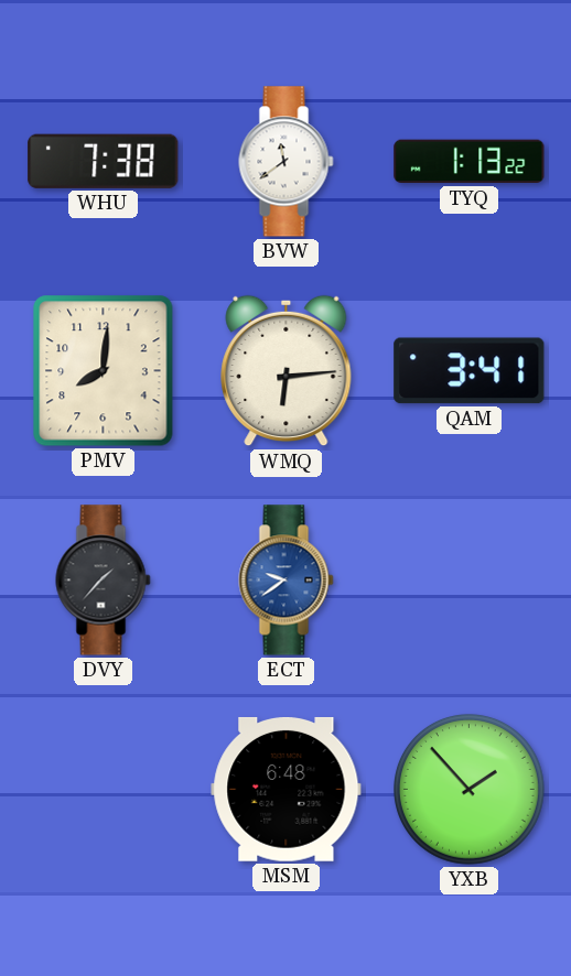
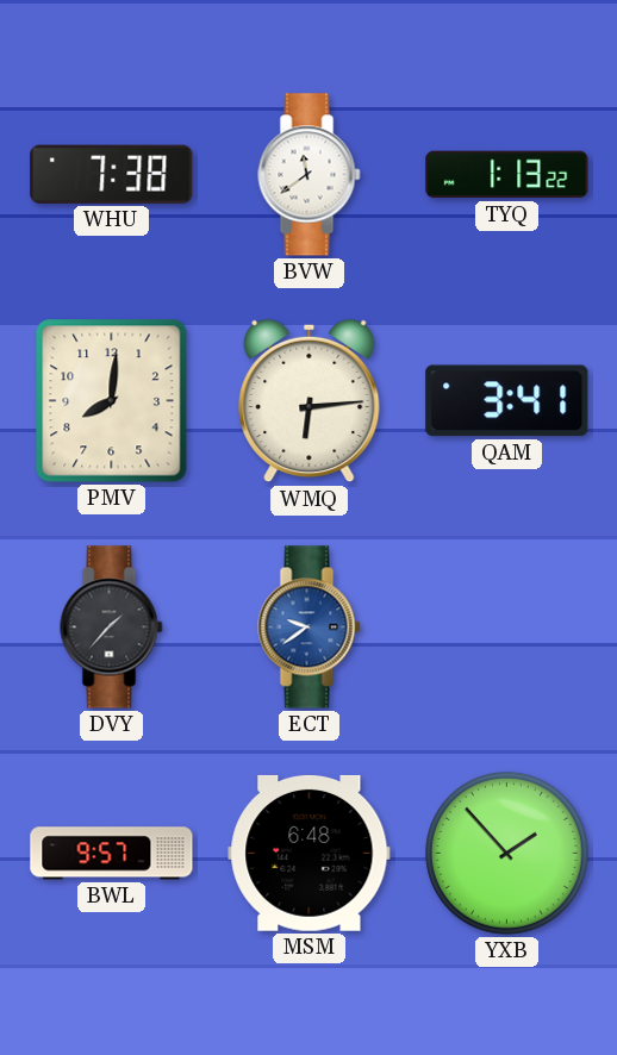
BWL: none -> 9:57 (112, 854)
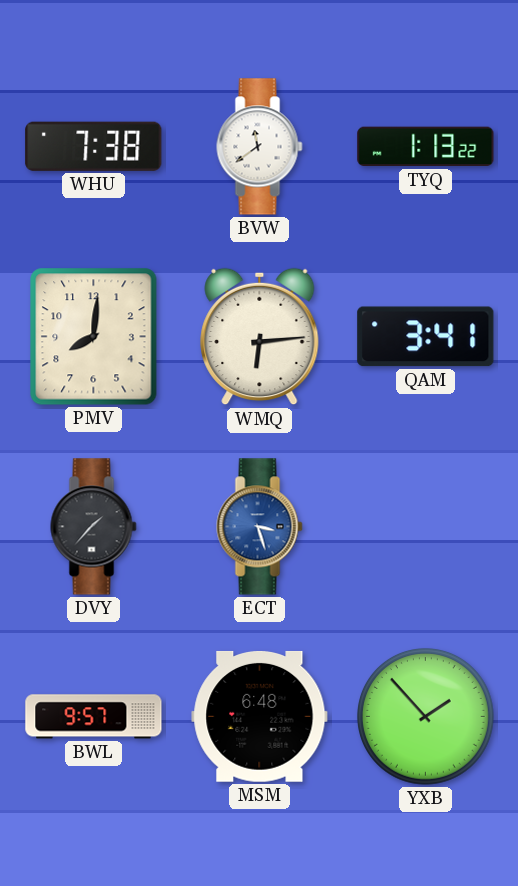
ECT: 9:39 -> 3:27 (260, 527)
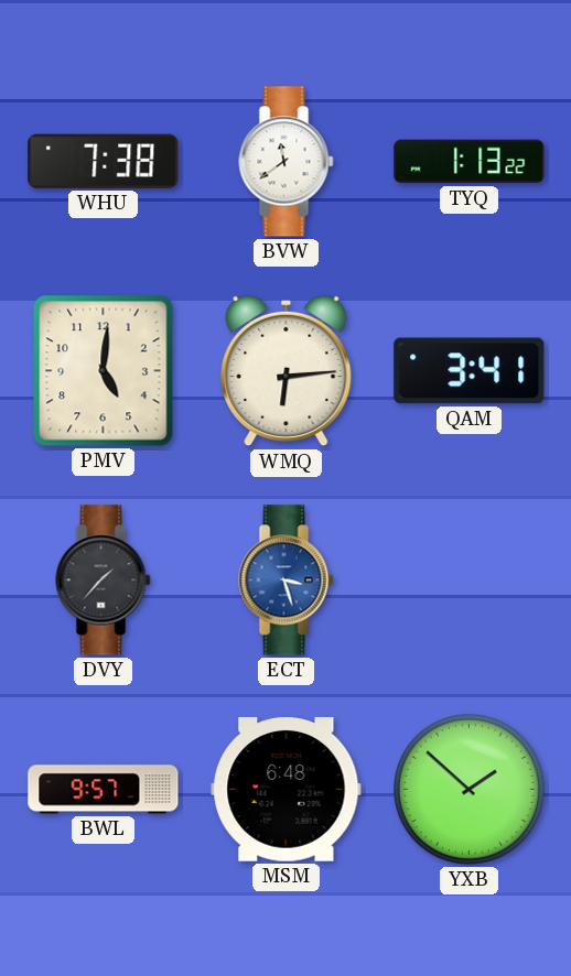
PMV: 8:01 -> 5:01 (104, 371)
YXB: 1:53 -> 1:52 (470, 790)
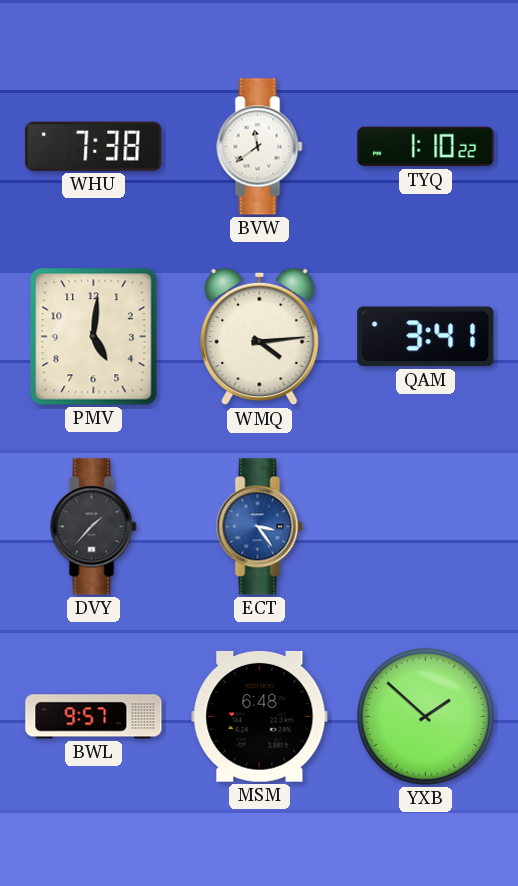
TYQ: 1:13 -> 1:10 (426, 147)
WMQ: 6:14 -> 4:14 (260, 337)
ECT: 3:27 -> 3:24 (260, 527)
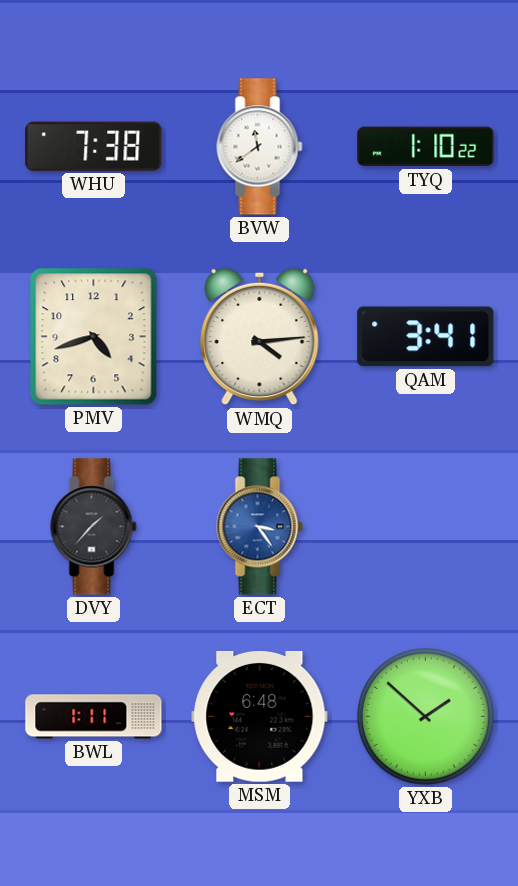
PMV: 5:01 -> 4:42 (94, 337)
BWL: 9:57 -> 1:11 (94, 717)
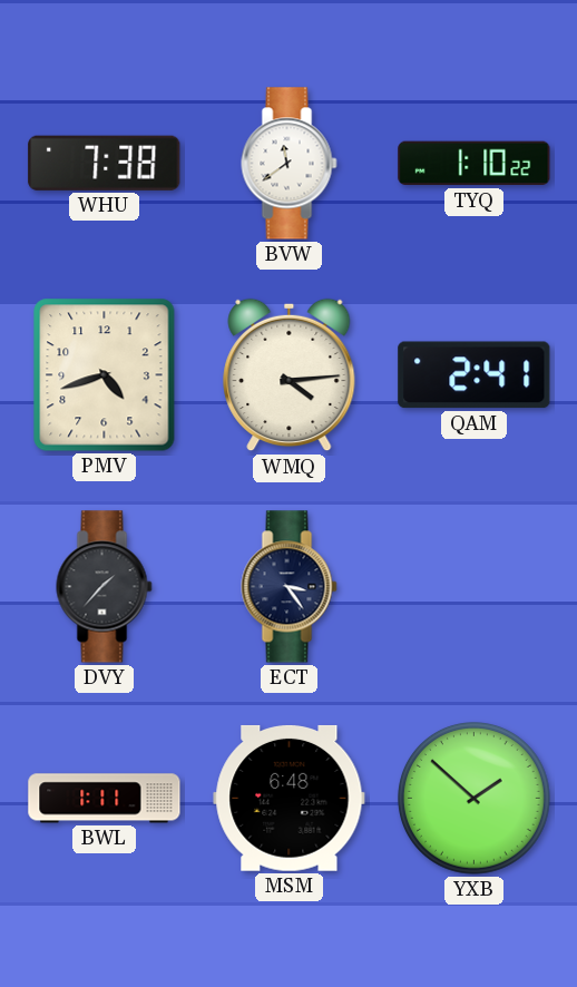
QAM: 3:41 -> 2:41 (475, 375)
ECT dial: blue -> navy (290, 587)
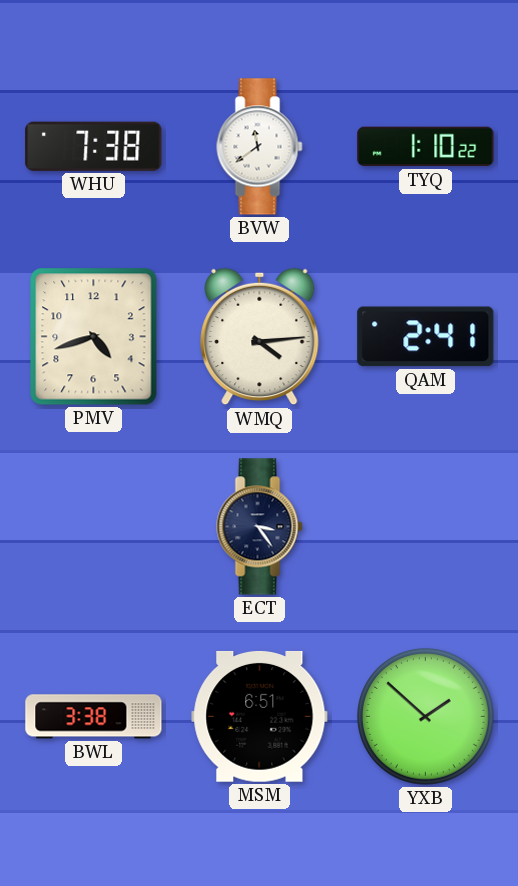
DVY: 1:37 -> none (105, 587)
BWL: 1:11 -> 3:38 (94, 717)
MSM: 6:48 -> 6:51 (260, 716)
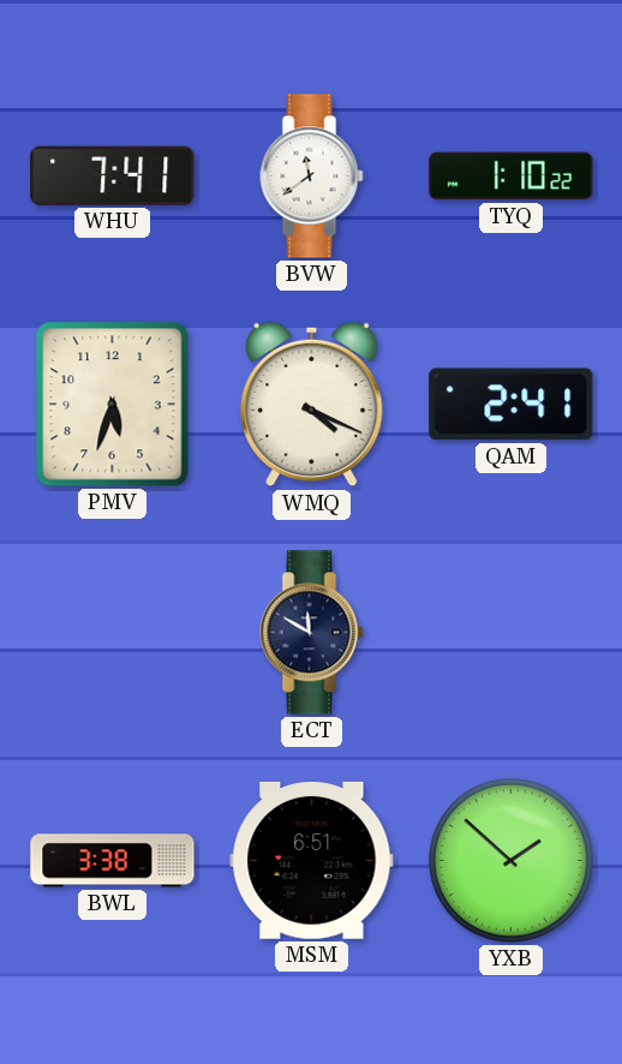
WHU: 7:38 -> 7:41 (113, 175)
PMV: 4:42 -> 5:33 (113, 405)
WMQ: 4:14 -> 4:19 (312, 405)
ECT: 3:24 -> 11:50 (312, 633)
